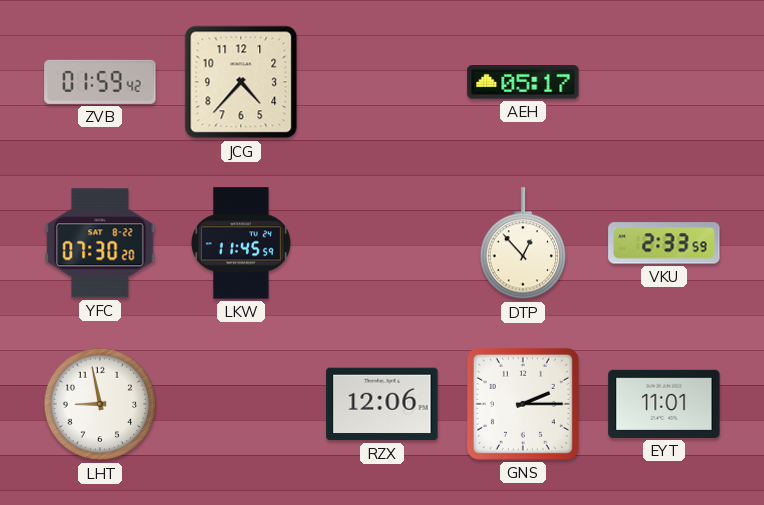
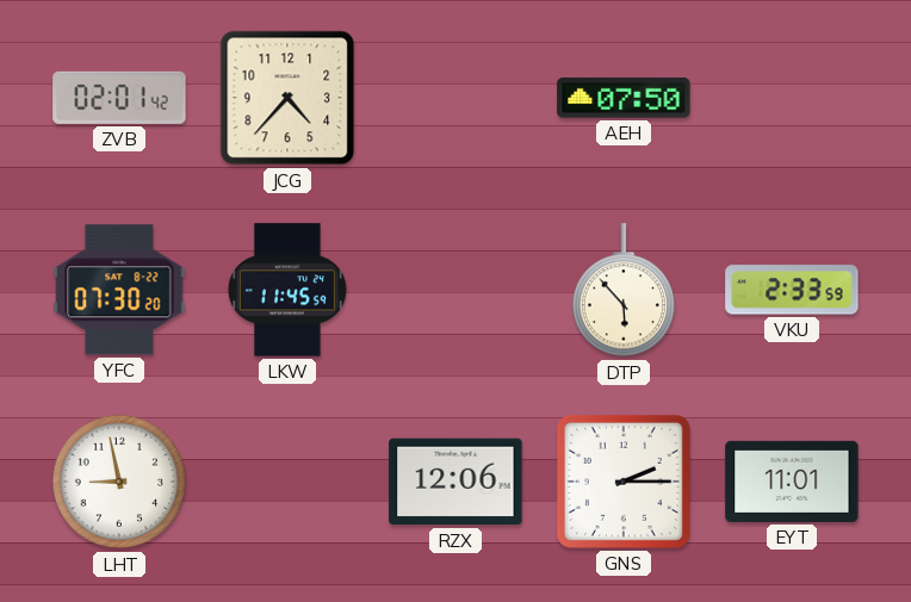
ZVB: 01:59 -> 02:01 (119, 98)
AEH: 05:17 -> 07:50 (624, 98)
DTP: 12:53 -> 5:53 (624, 291)
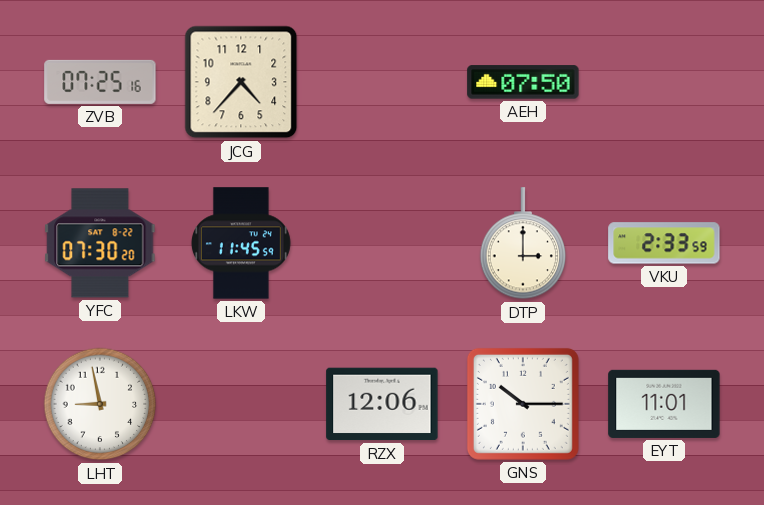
ZVB: 02:01 -> 07:25 (100, 82)
DTP: 5:53 -> 3:00 (523, 244)
GNS: 2:15 -> 10:15 (523, 404)
